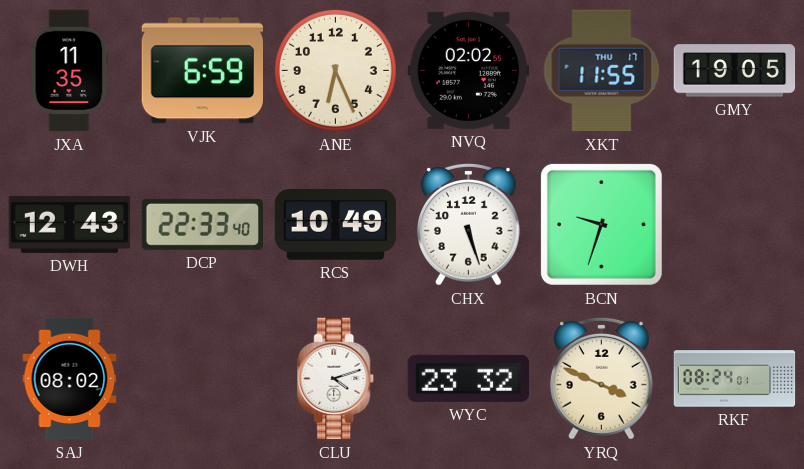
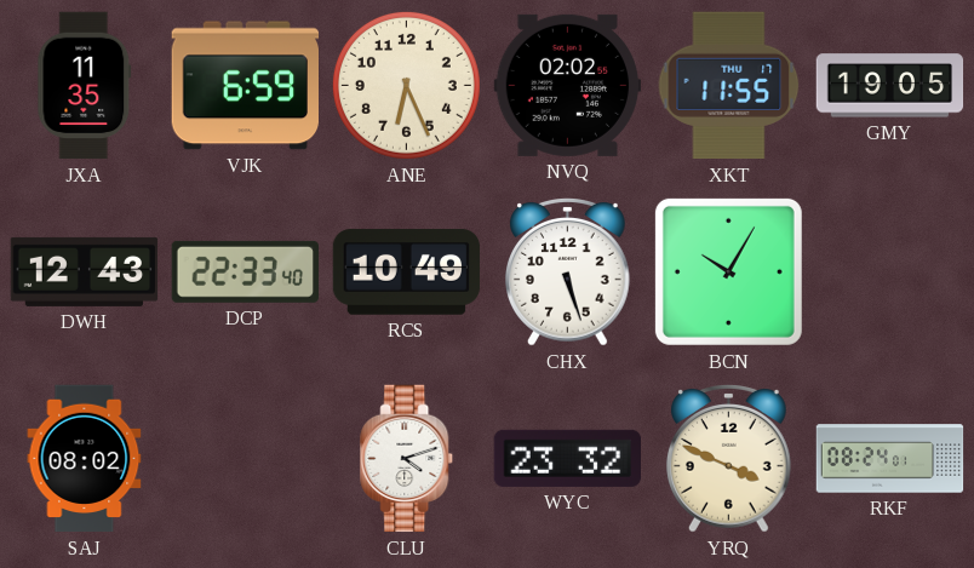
BCN: 9:33 -> 10:05 (728, 271)
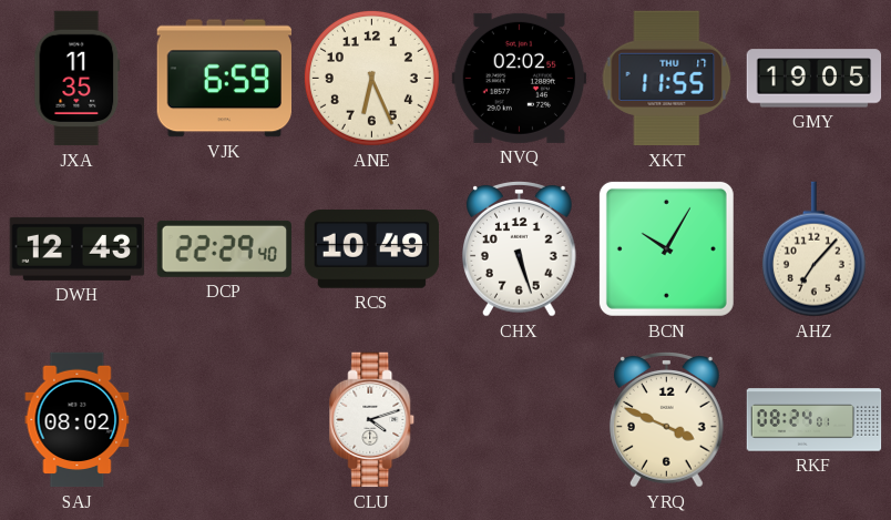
DCP: 22:33 -> 22:29 (224, 248)
AHZ: none -> 7:07 (813, 249)
WYC: 23:32 -> none (567, 458)
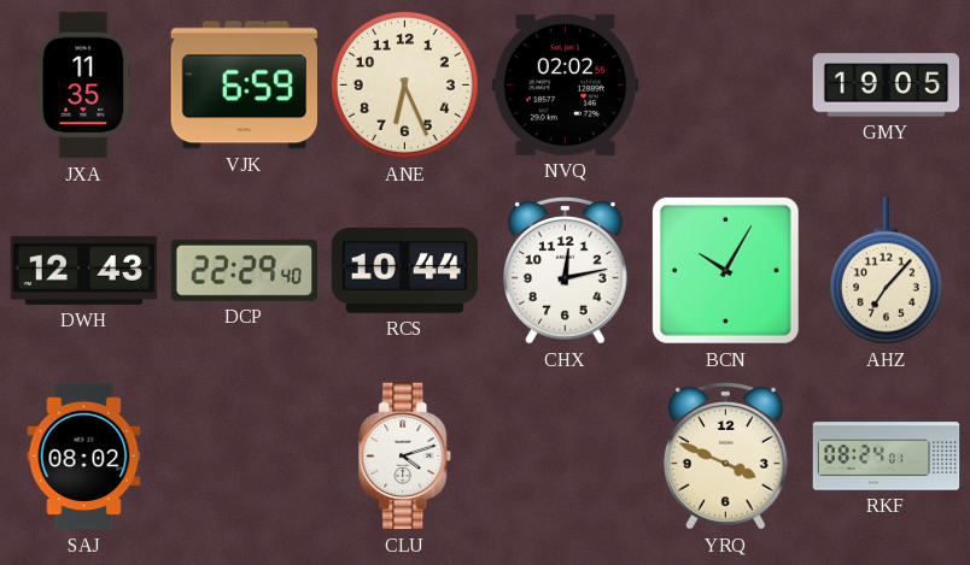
XKT: 11:55 -> none (667, 79)
RCS: 10:49 -> 10:44 (405, 271)
CHX: 5:27 -> 12:13 (566, 271)
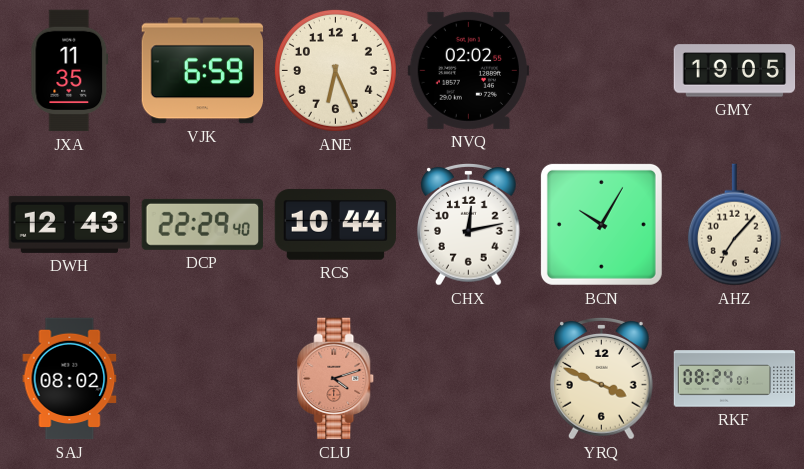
CLU dial: white -> salmon (336, 379)
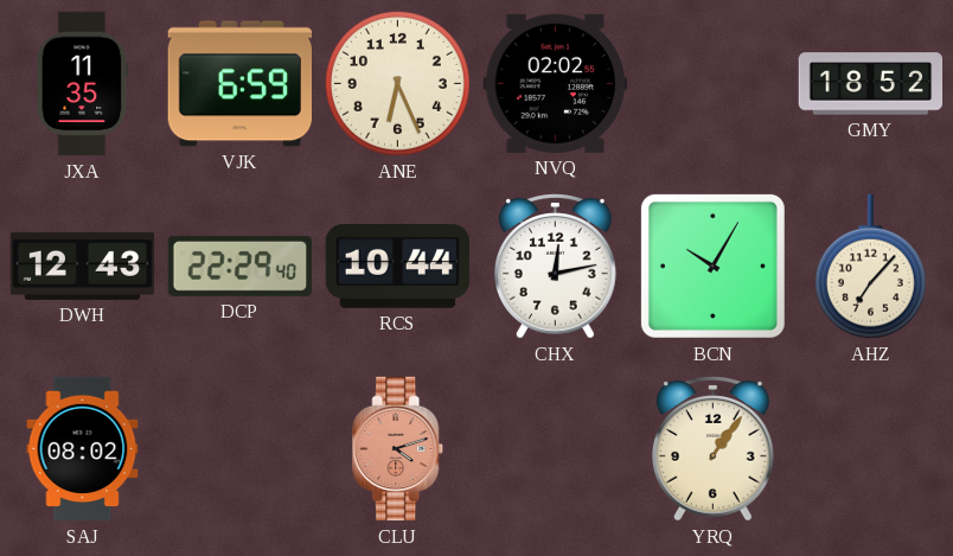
GMY: 19:05 -> 18:52 (871, 84)
YRQ: 3:49 -> 1:06 (714, 449)
RKF: 08:24 -> none (735, 379)
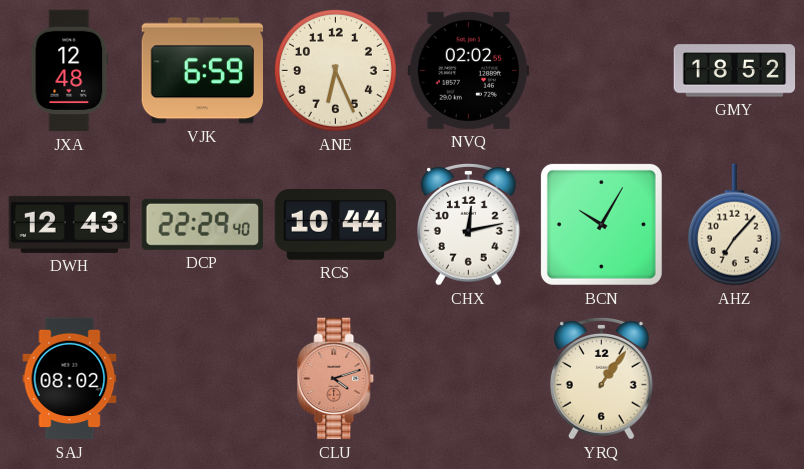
JXA: 11:35 -> 12:48 (70, 71)
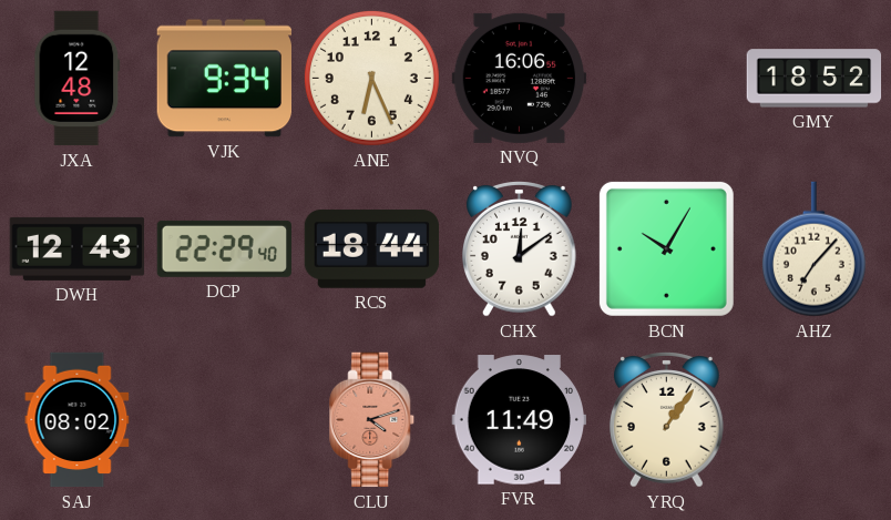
VJK: 6:59 -> 9:34 (224, 79)
NVQ: 02:02 -> 16:06 (520, 78)
RCS: 10:44 -> 18:44 (372, 249)
CHX: 12:13 -> 12:09 (520, 249)
FVR: none -> 11:49 (519, 420)
